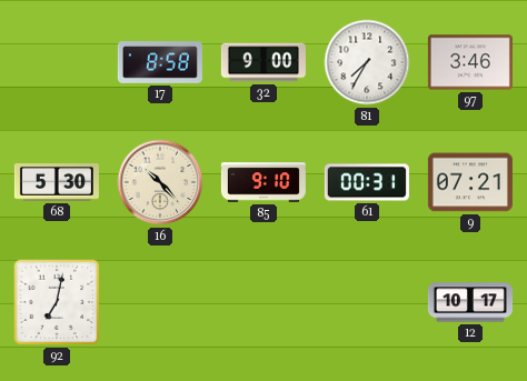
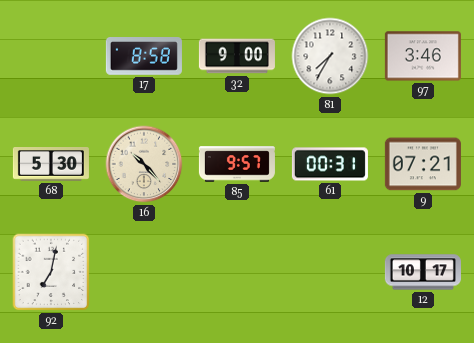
85: 9:10 -> 9:57 (237, 164)
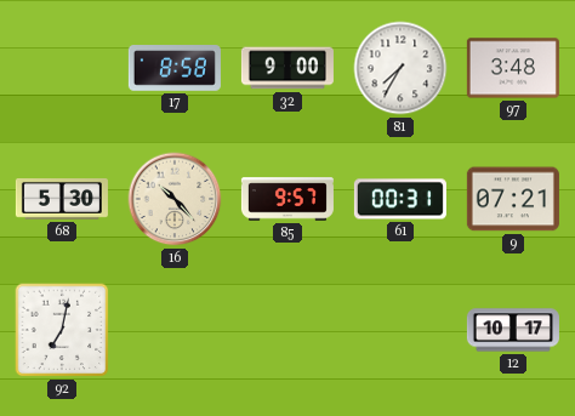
97: 3:46 -> 3:48 (513, 68)
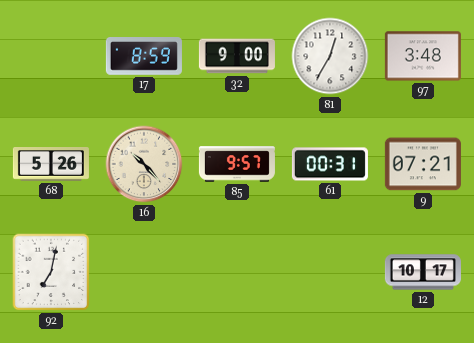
17: 8:58 -> 8:59 (144, 57)
81: 7:35 -> 12:35 (330, 56)
68: 5:30 -> 5:26 (51, 164)
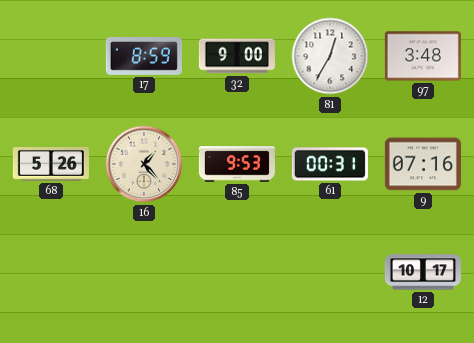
16: 10:23 -> 1:23 (144, 164)
85: 9:57 -> 9:53 (237, 164)
9: 07:21 -> 07:16 (423, 164)
92: 7:02 -> none (51, 272)
